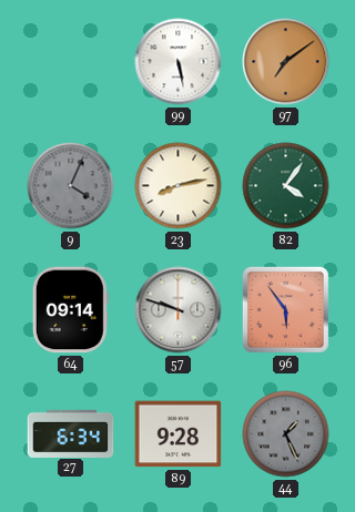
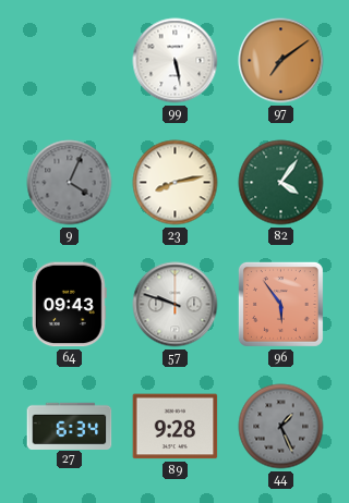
64: 09:14 -> 09:43 (69, 305)
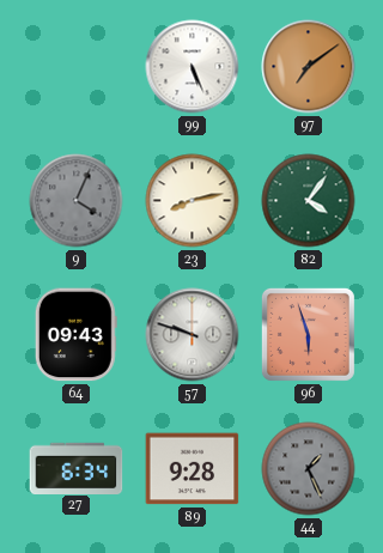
99: 5:28 -> 5:26 (193, 67)
96: 5:54 -> 5:57 (308, 334)
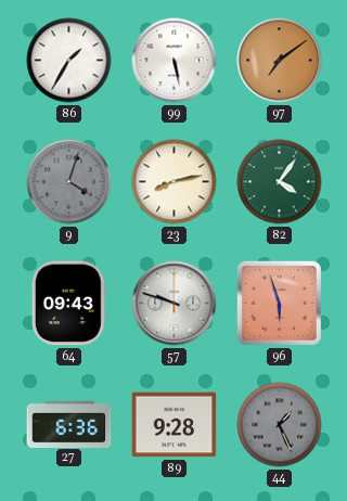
86: none -> 1:35 (69, 61)
99: 5:26 -> 5:28 (175, 61)
9: 4:04 -> 4:03 (69, 182)
27: 6:34 -> 6:36 (69, 424)
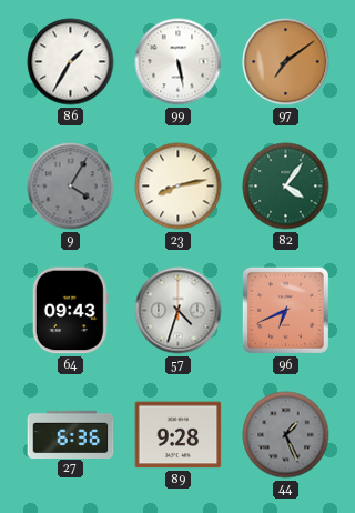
9: 4:03 -> 4:05 (71, 187)
57: 9:48 -> 4:33 (179, 311)
96: 5:57 -> 6:41 (285, 310)
